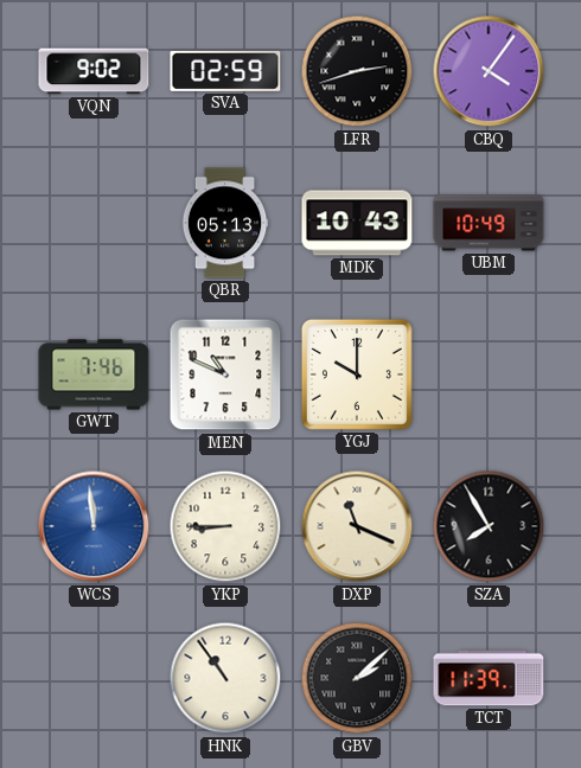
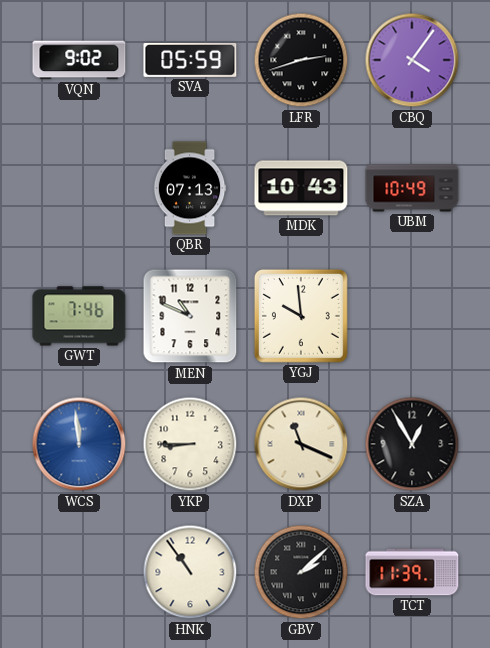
SVA: 02:59 -> 05:59 (190, 60)
QBR: 05:13 -> 07:13 (190, 188)
YGJ: 10:00 -> 9:59 (301, 316)
SZA: 7:55 -> 12:55 (412, 444)
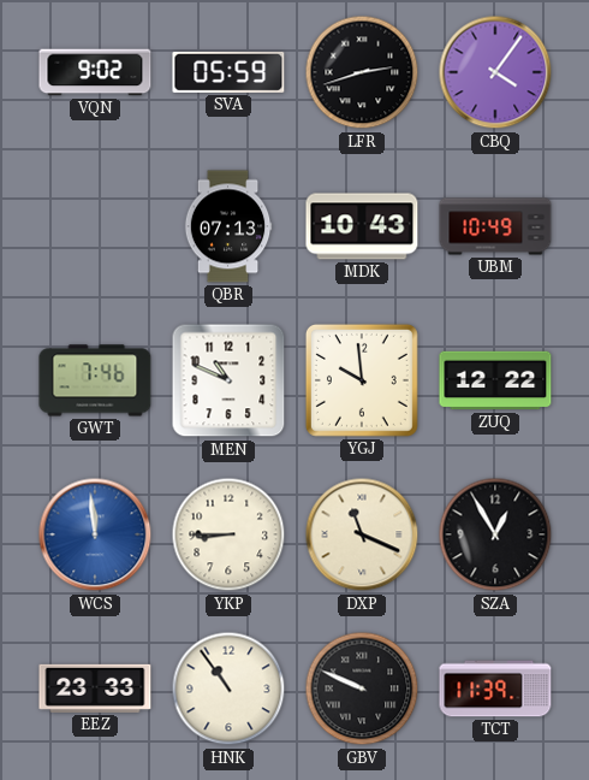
ZUQ: none -> 12:22 (495, 380)
EEZ: none -> 23:33 (95, 689)
GBV: 2:08 -> 9:49 (362, 689)
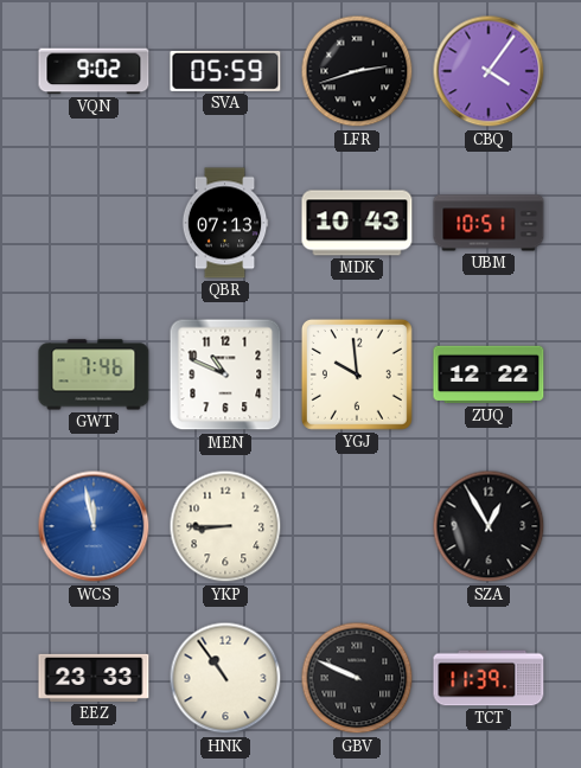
UBM: 10:49 -> 10:51 (489, 223)
WCS: 11:59 -> 11:58 (94, 526)
DXP: 11:19 -> none (362, 534)
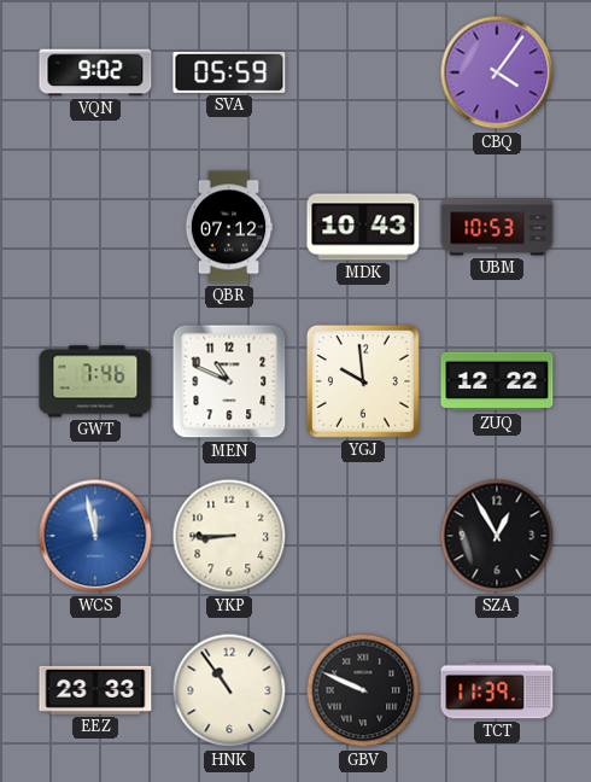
LFR: 2:42 -> none (357, 71)
QBR: 07:13 -> 07:12 (229, 227)
UBM: 10:51 -> 10:53 (497, 227)
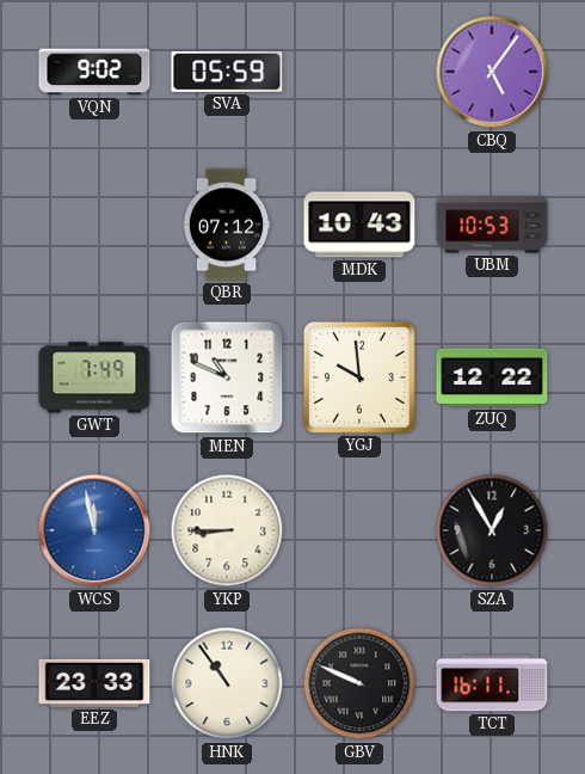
CBQ: 4:06 -> 5:06 (492, 72)
GWT: 7:46 -> 7:49 (94, 377)
TCT: 11:39 -> 16:11 (492, 683)
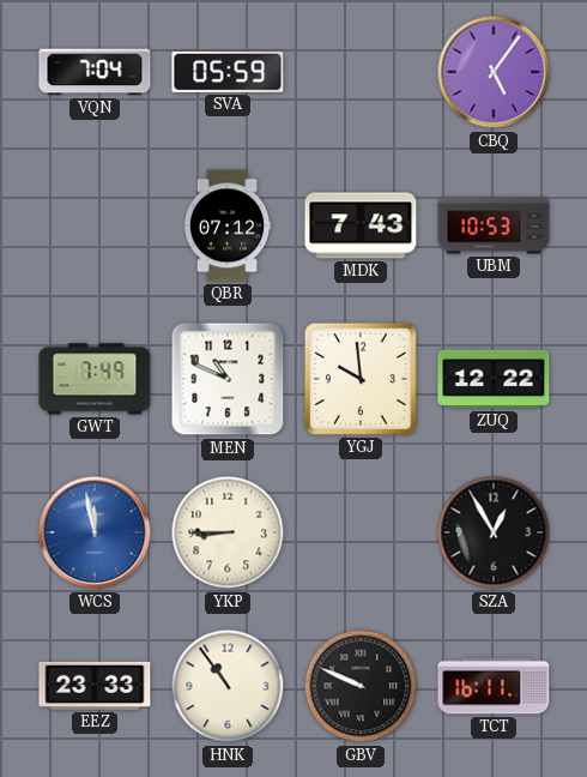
VQN: 9:02 -> 7:04 (95, 72)
MDK: 10:43 -> 7:43 (361, 225)
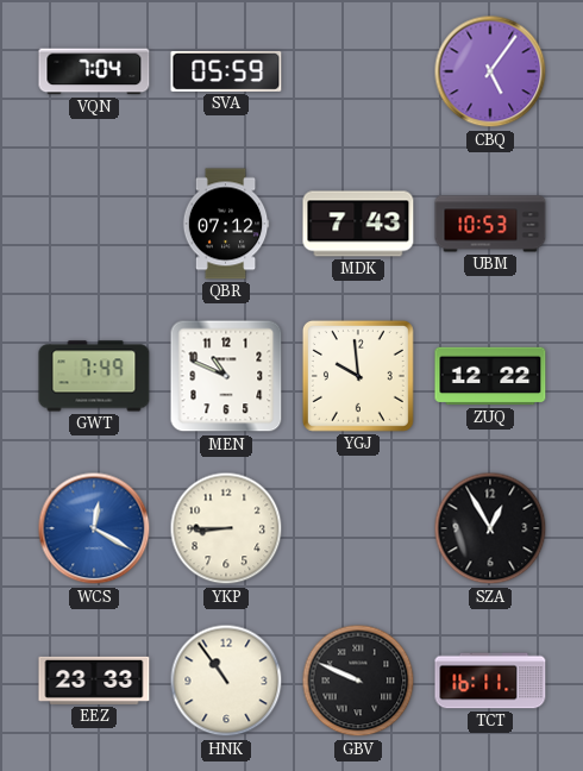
WCS: 11:58 -> 12:20 (94, 528)
